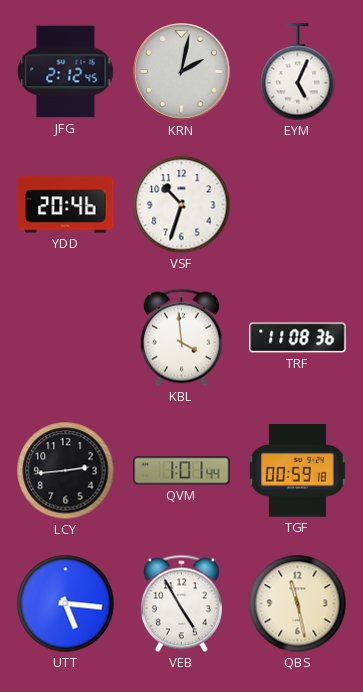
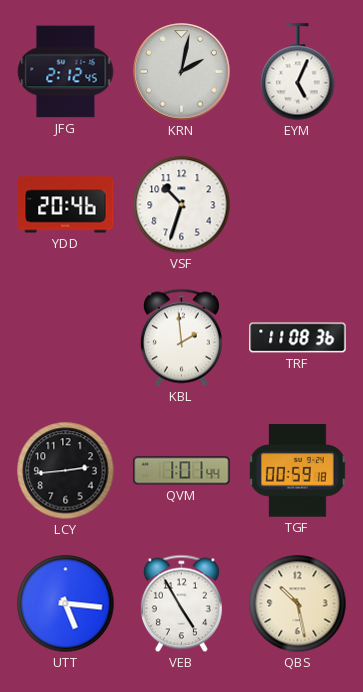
KBL: 3:59 -> 1:59 (181, 338)
QBS: 11:28 -> 10:28 (298, 604)
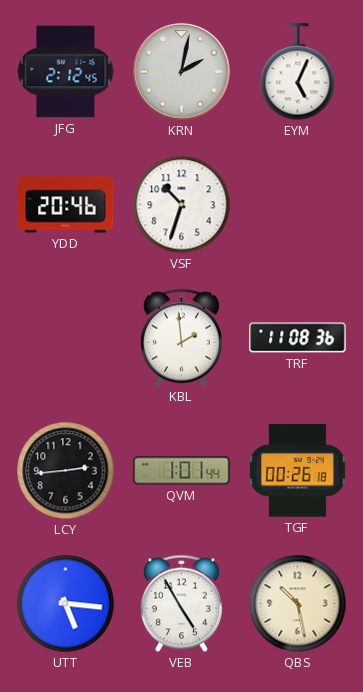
TGF: 00:59 -> 00:26 (298, 471)
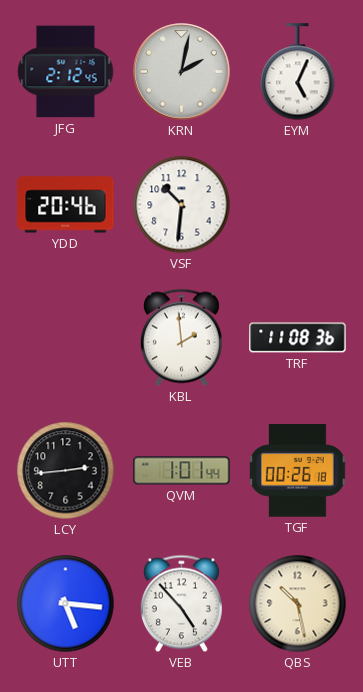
VSF: 10:33 -> 10:31 (182, 205)
VEB: 4:55 -> 4:53 (181, 604)
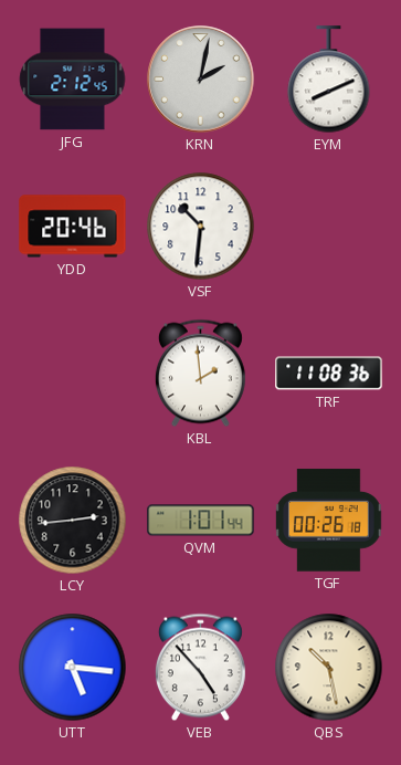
EYM: 5:04 -> 8:11 (329, 80)
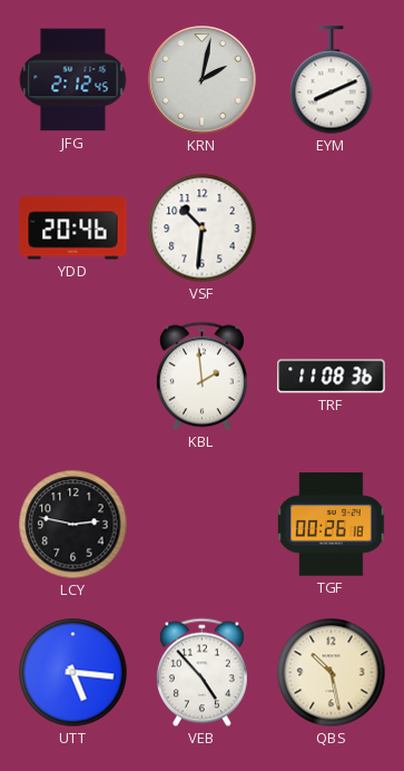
LCY: 2:44 -> 2:47 (73, 525)
QVM: 1:01 -> none (201, 521)
